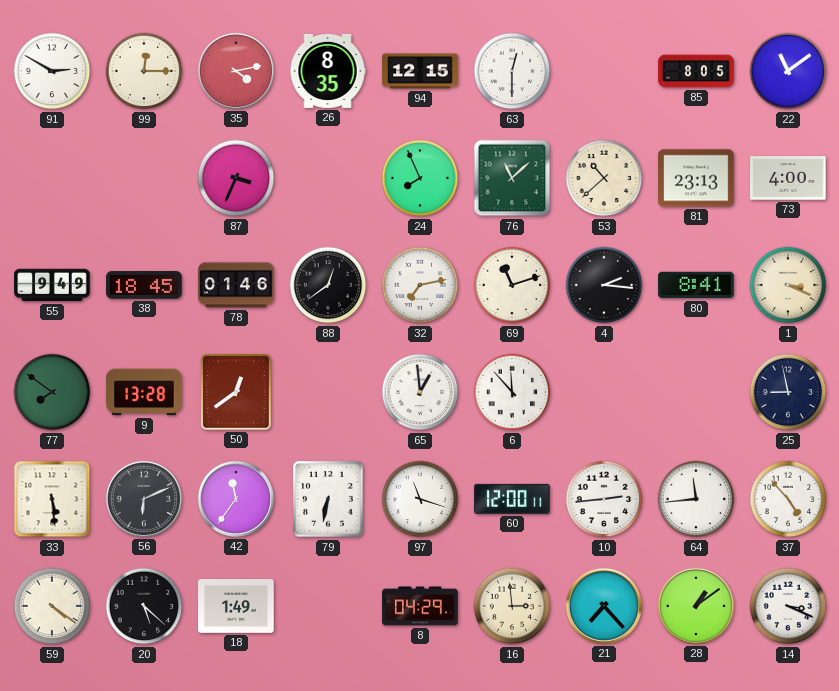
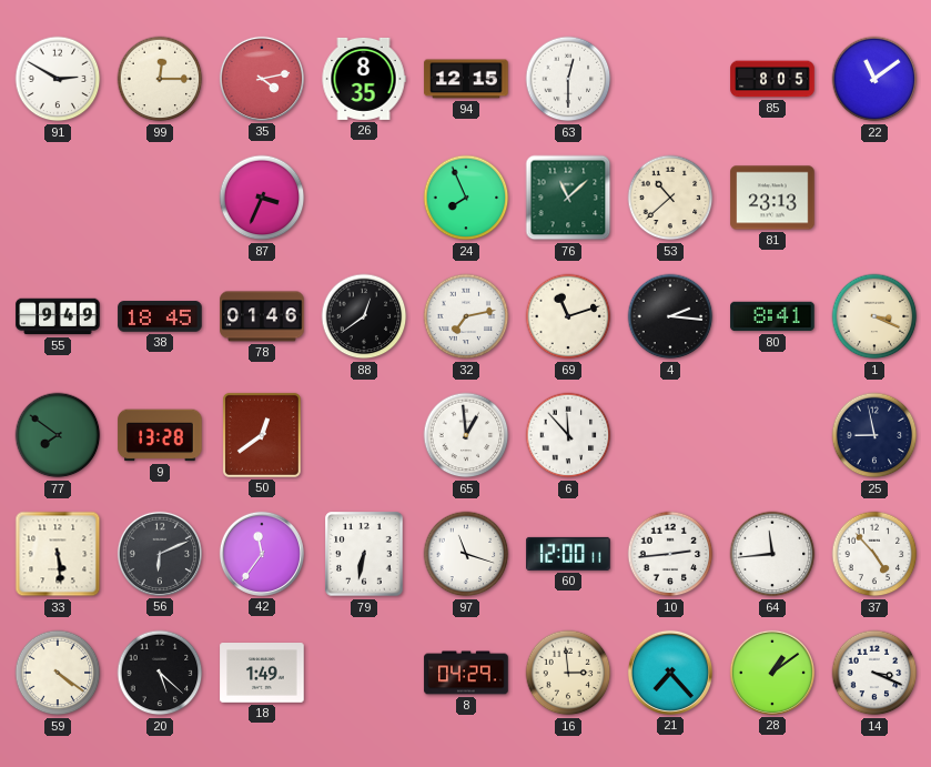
73: 4:00 -> none (788, 178)
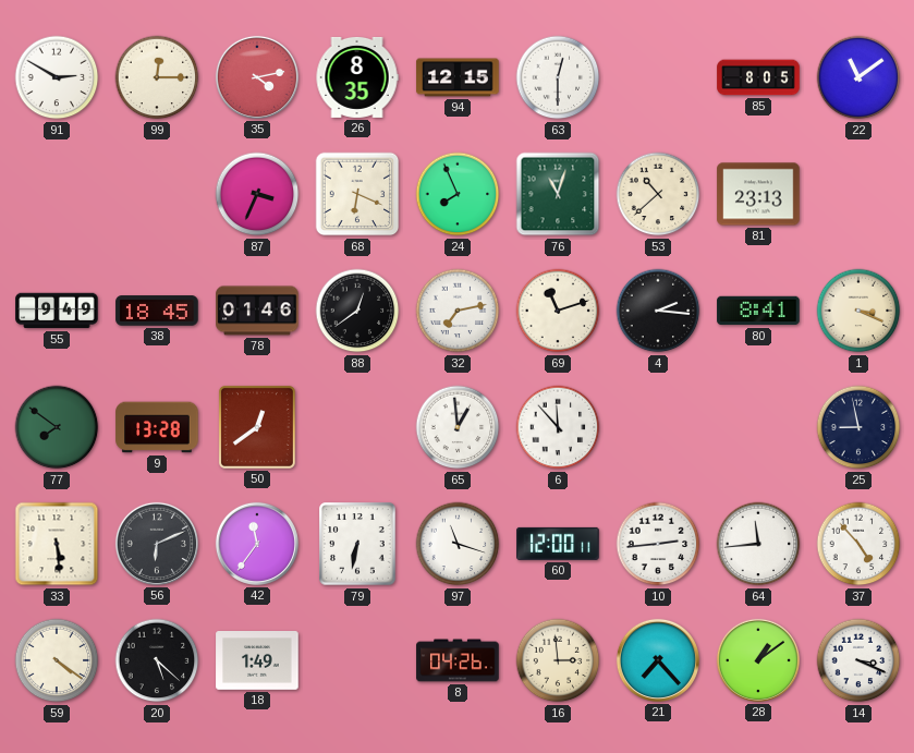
68: none -> 6:19 (357, 194)
76: 11:08 -> 11:03 (558, 194)
8: 04:29 -> 04:26 (458, 660)
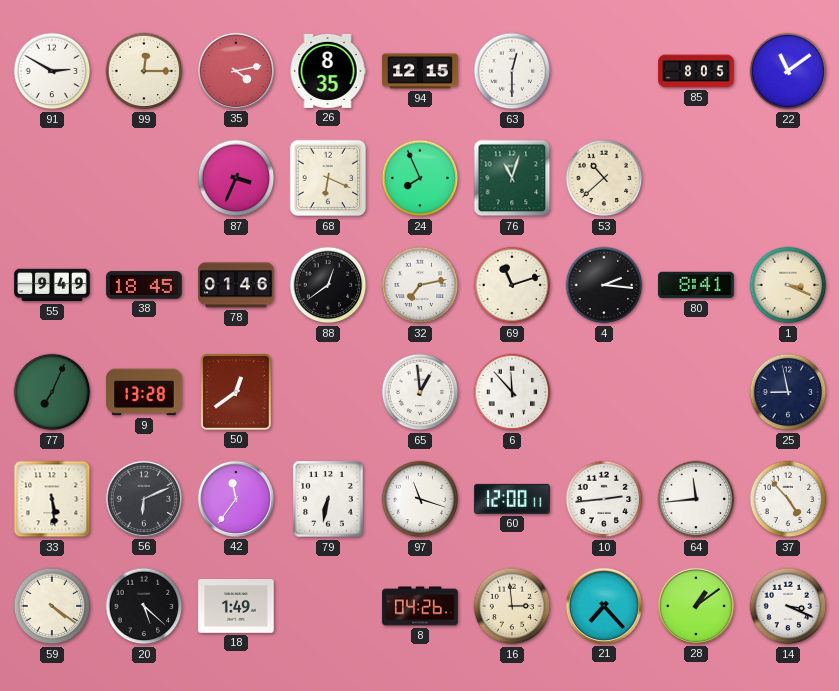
81: 23:13 -> none (758, 194)
77: 7:51 -> 7:04 (52, 392)
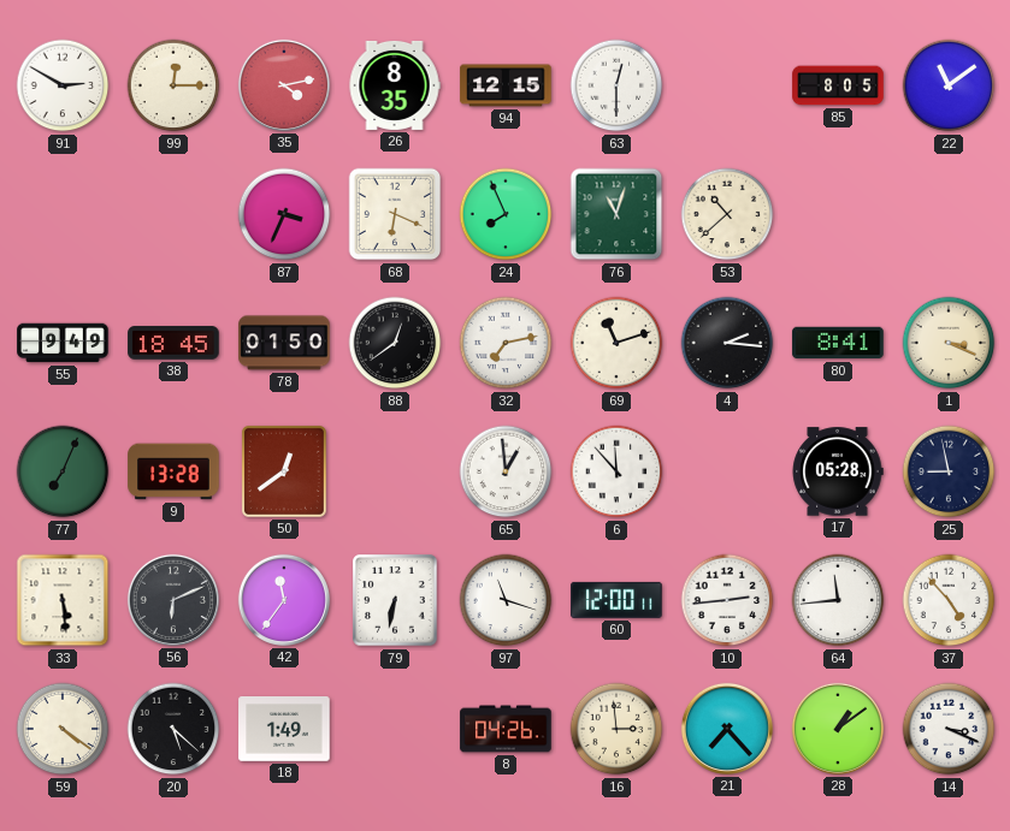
78: 01:46 -> 01:50 (284, 343)
17: none -> 05:28 (838, 471)
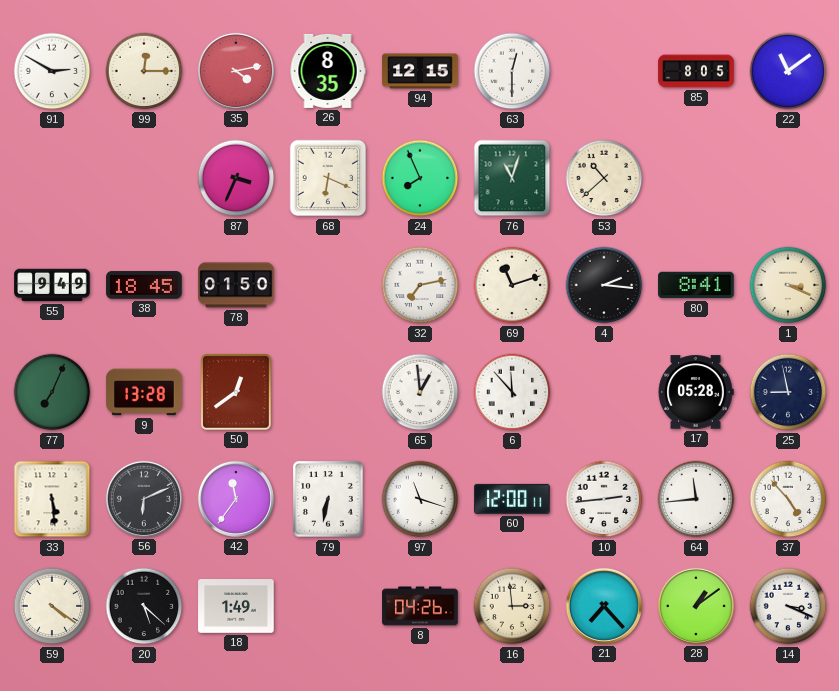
88: 12:39 -> none (395, 343)
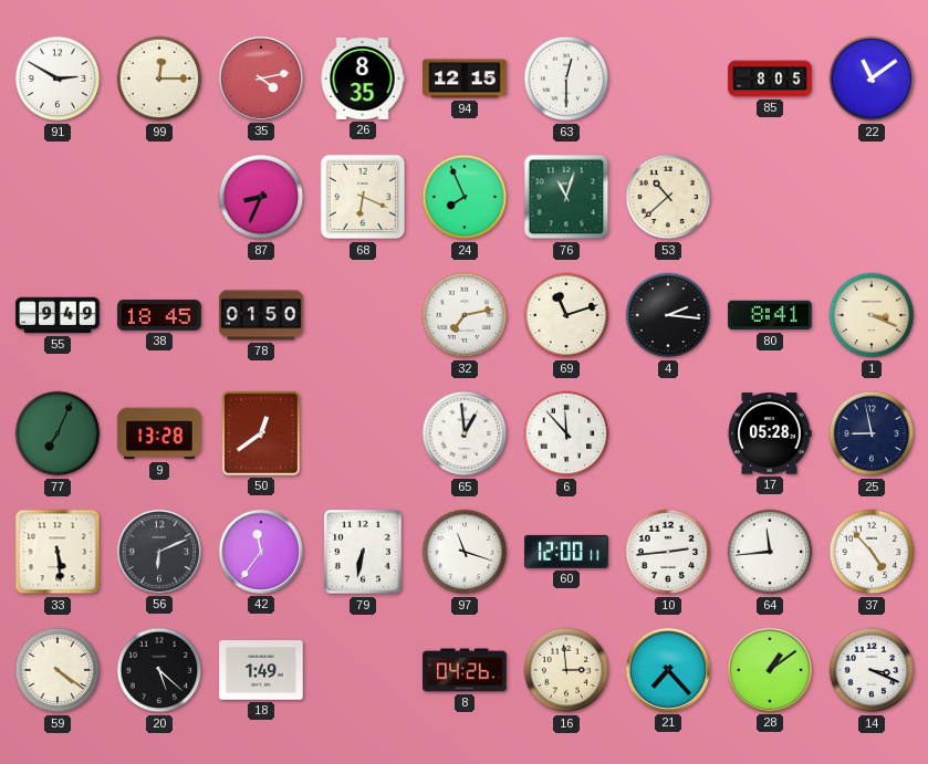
87: 3:34 -> 8:34 (261, 197)
